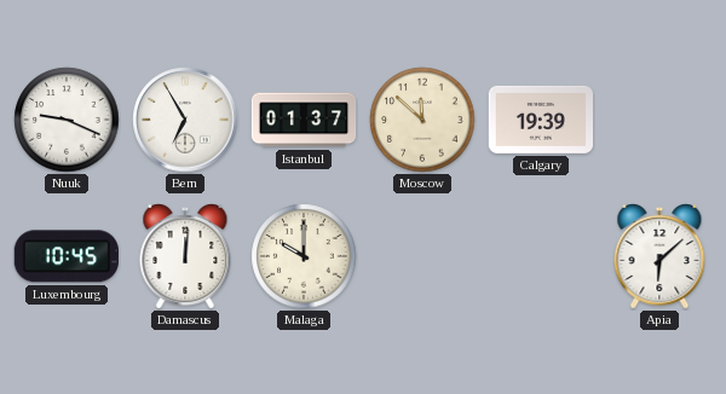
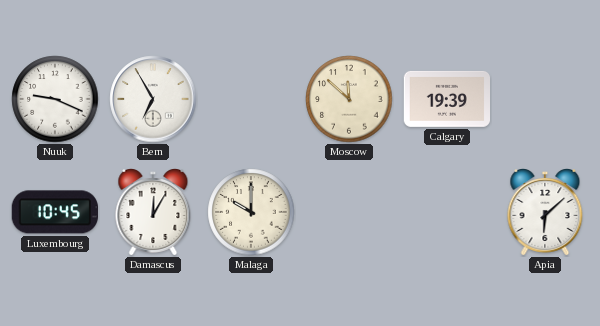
Istanbul: 01:37 -> none (304, 120)
Damascus: 12:01 -> 12:05 (153, 213)
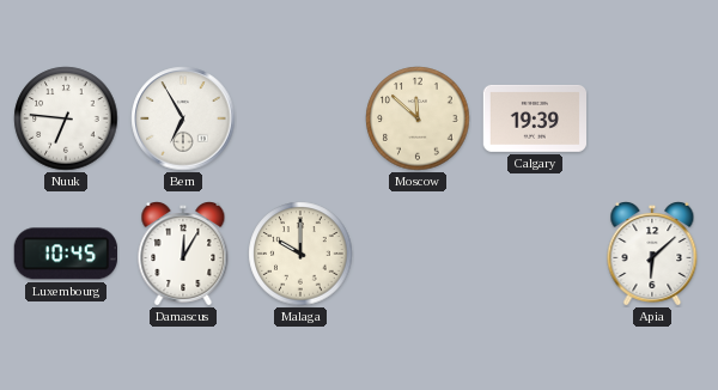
Nuuk: 9:19 -> 6:46 (66, 118)
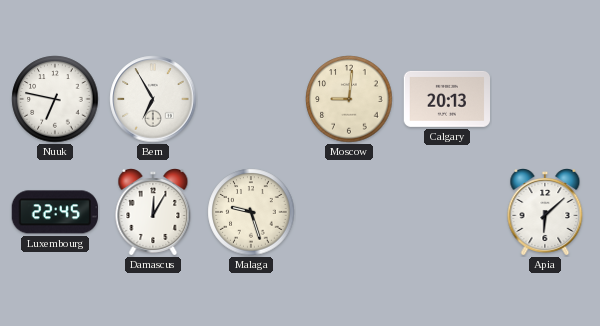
Nuuk: 6:46 -> 6:47 (55, 99)
Moscow: 11:52 -> 9:01 (349, 99)
Calgary: 19:39 -> 20:13 (446, 99)
Luxembourg: 10:45 -> 22:45 (55, 212)
Malaga: 10:00 -> 9:27 (251, 212)
